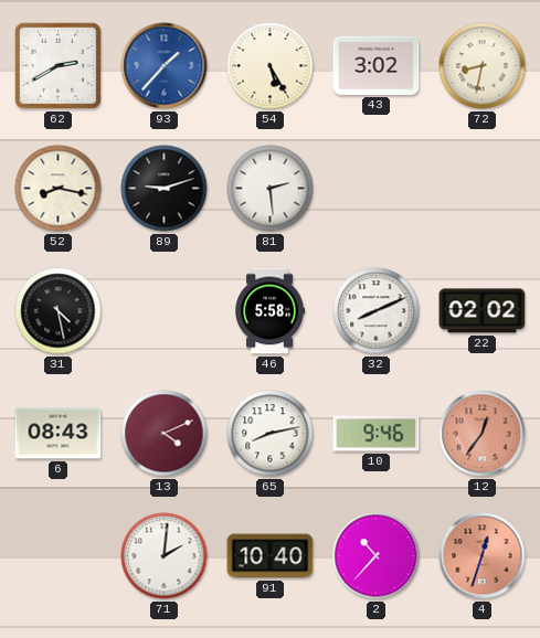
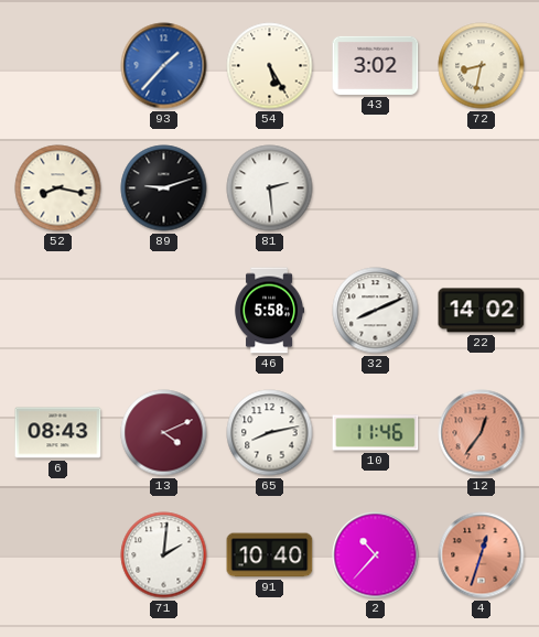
62: 2:40 -> none (57, 65)
31: 4:28 -> none (59, 311)
22: 02:02 -> 14:02 (482, 311)
10: 9:46 -> 11:46 (376, 433)
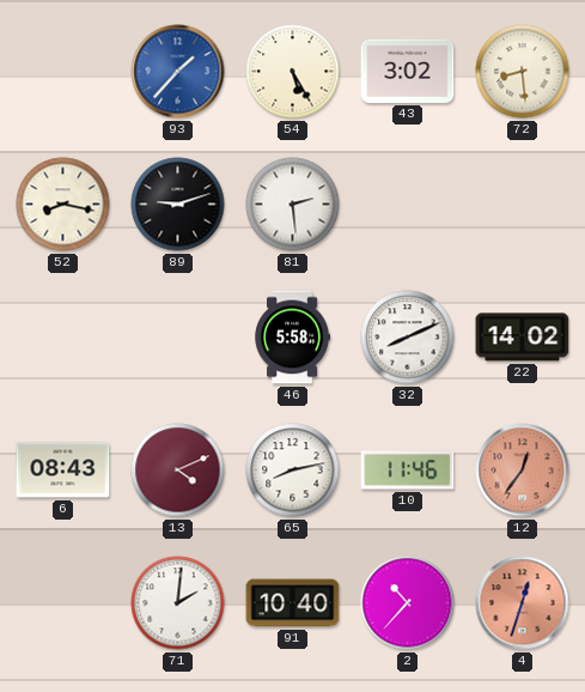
72: 8:32 -> 8:29 (523, 72)
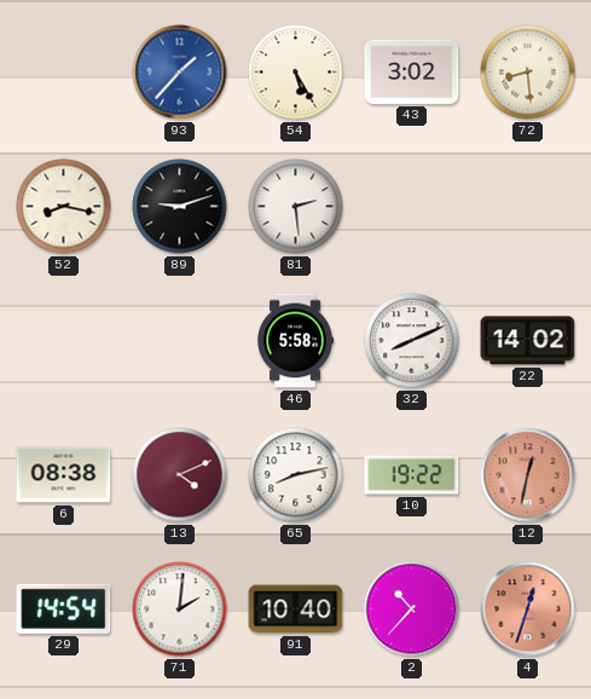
6: 08:43 -> 08:38 (64, 475)
10: 11:46 -> 19:22 (412, 475)
12: 12:36 -> 12:32 (528, 475)
29: none -> 14:54 (64, 608)
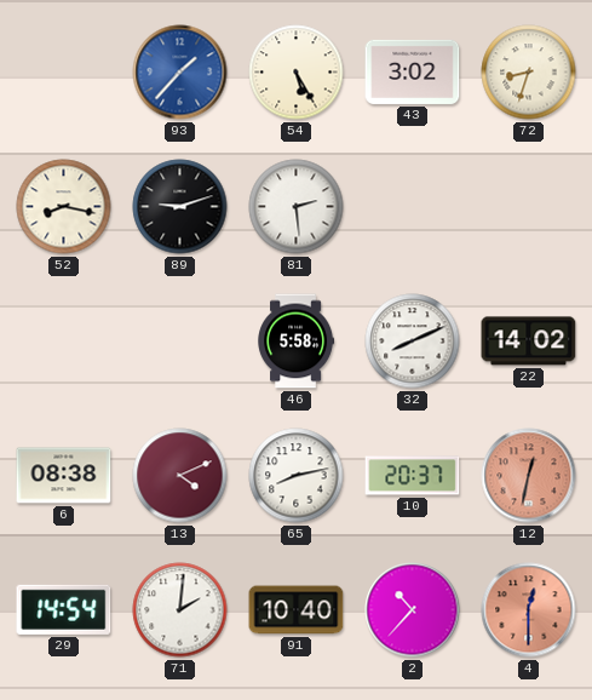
72: 8:29 -> 8:33 (529, 73)
10: 19:22 -> 20:37 (413, 476)
4: 12:33 -> 12:30 (529, 610)
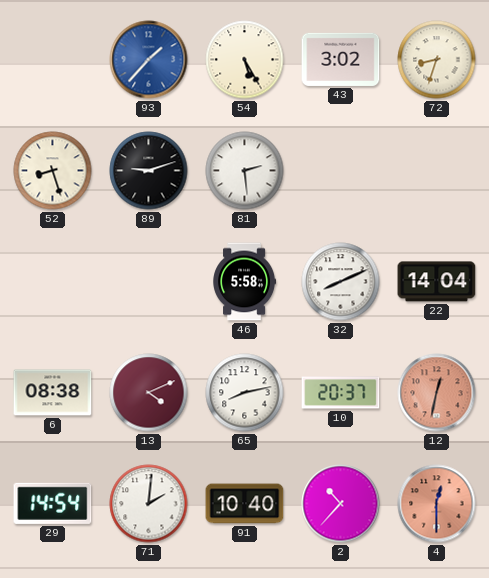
52: 8:17 -> 8:27 (53, 171)
22: 14:02 -> 14:04 (437, 282)
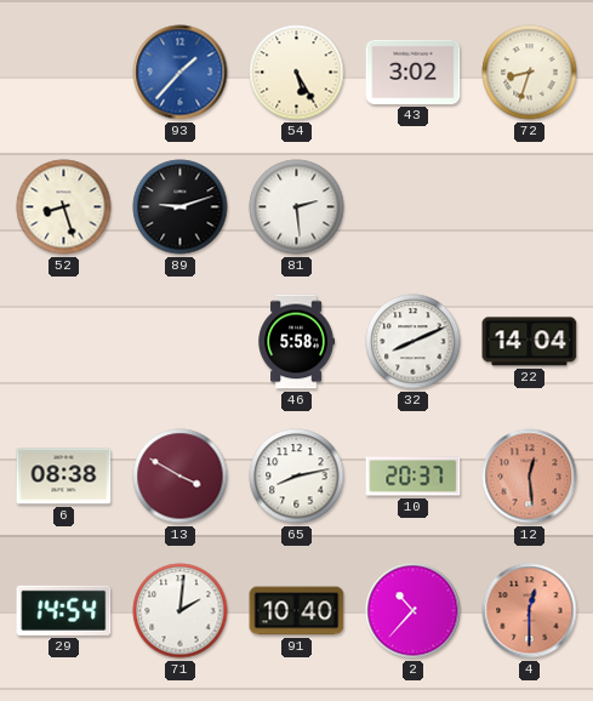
13: 4:11 -> 3:50 (181, 477)
12: 12:32 -> 12:29 (530, 477)
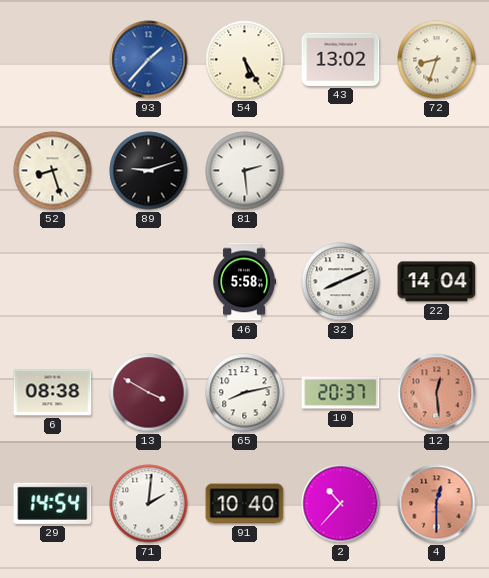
43: 3:02 -> 13:02 (341, 59)
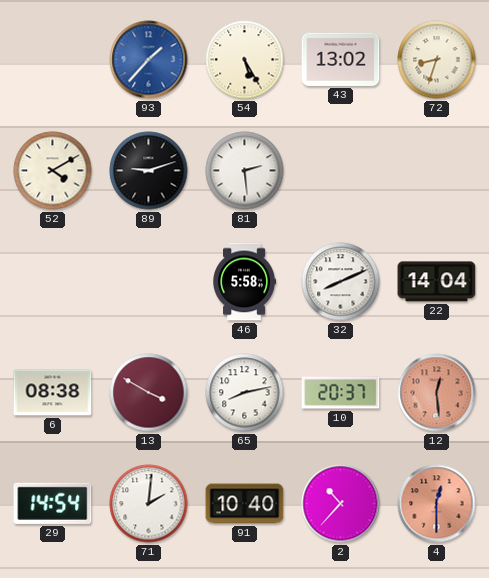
52: 8:27 -> 4:10 (53, 171)
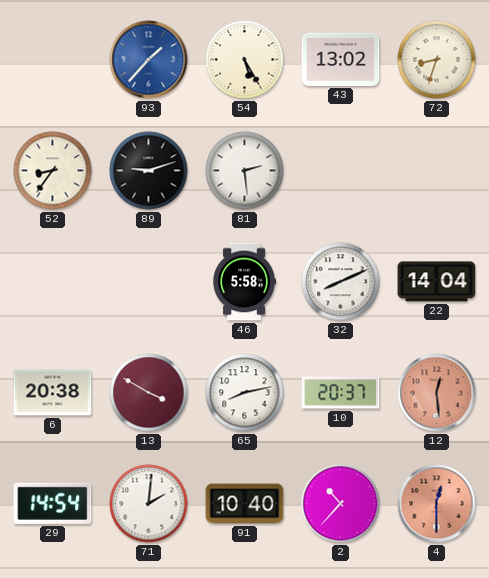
52: 4:10 -> 8:36 (53, 171)
6: 08:38 -> 20:38 (53, 393)
